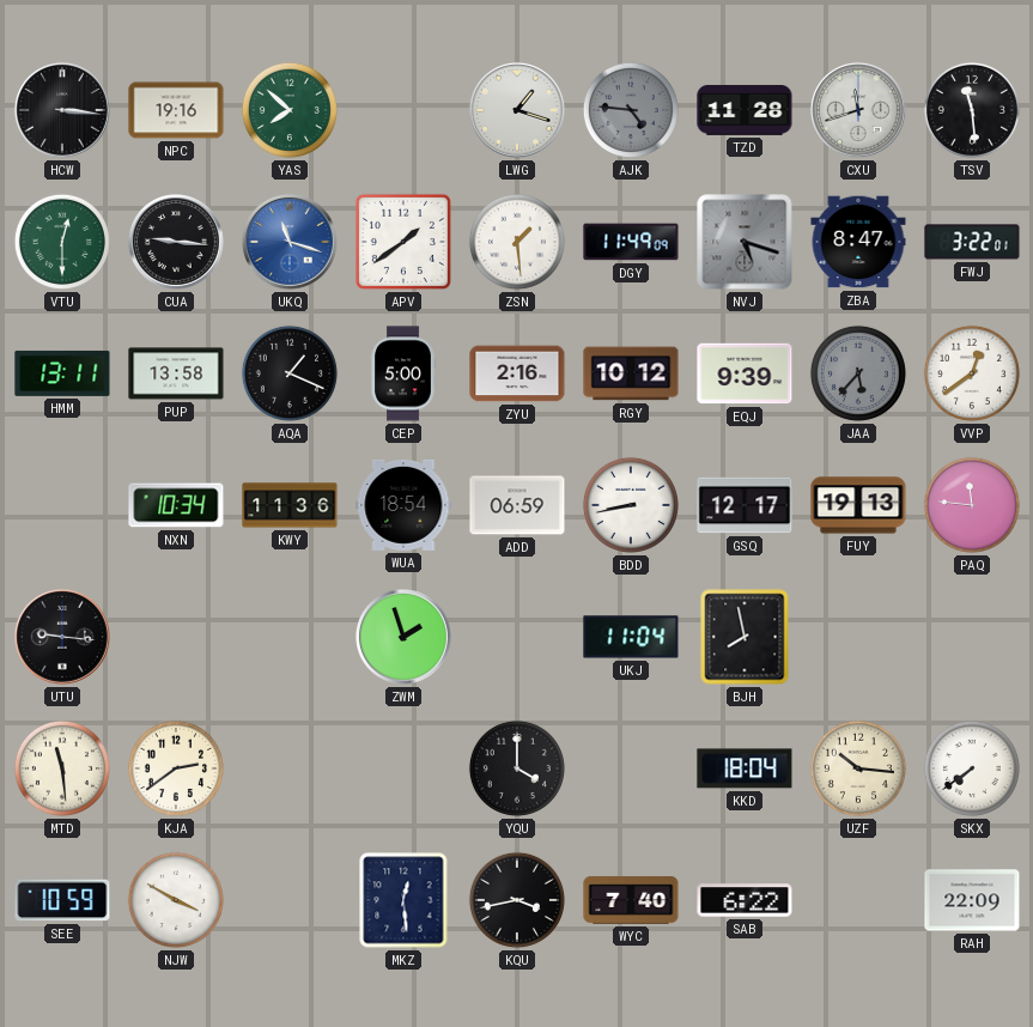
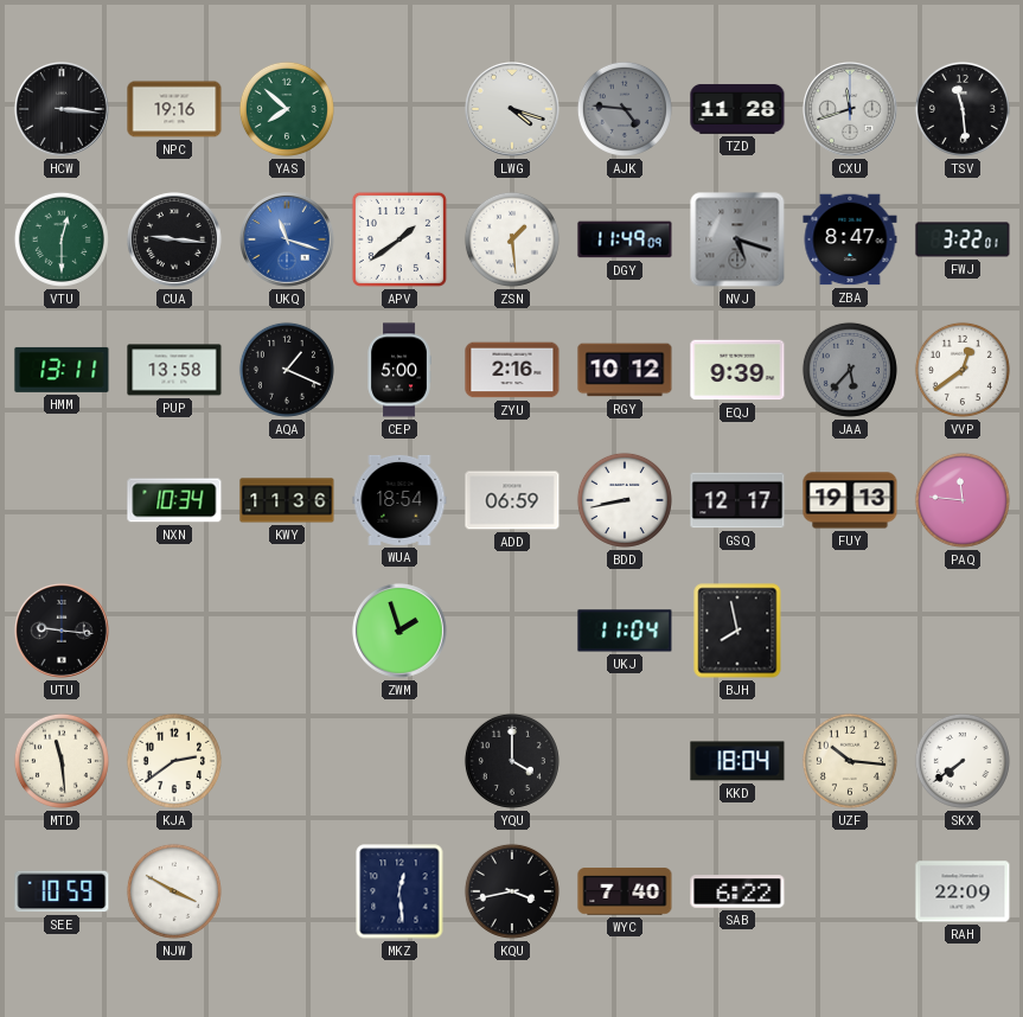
LWG: 1:18 -> 4:18 (513, 110)
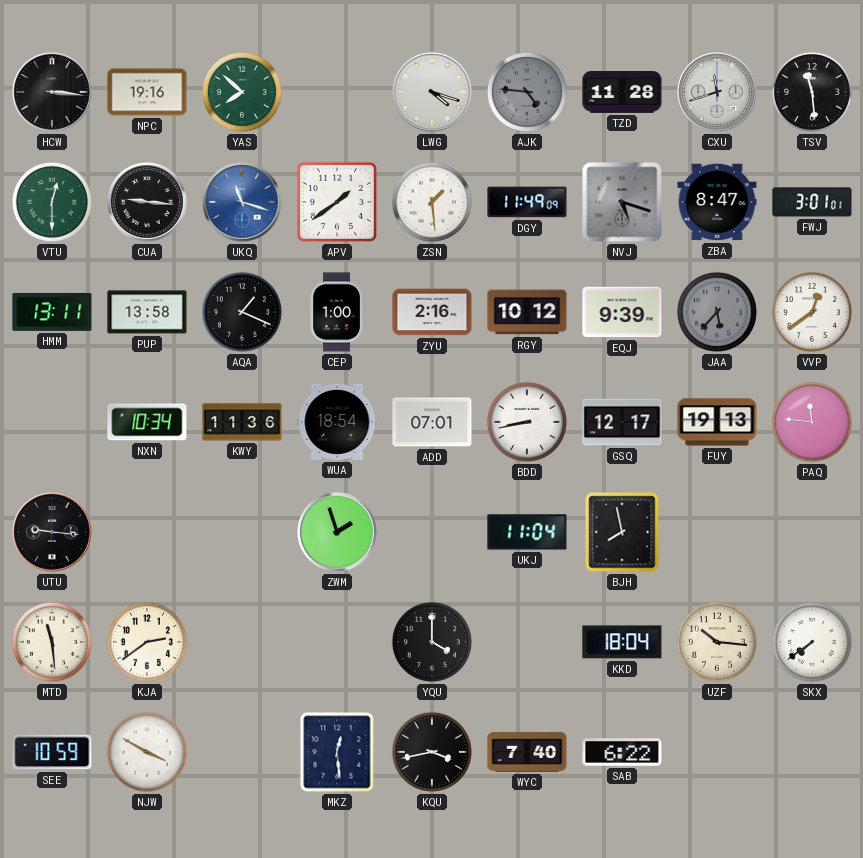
FWJ: 3:22 -> 3:01 (812, 202)
CEP: 5:00 -> 1:00 (337, 312)
ADD: 06:59 -> 07:01 (432, 422)
RAH: 22:09 -> none (963, 891)
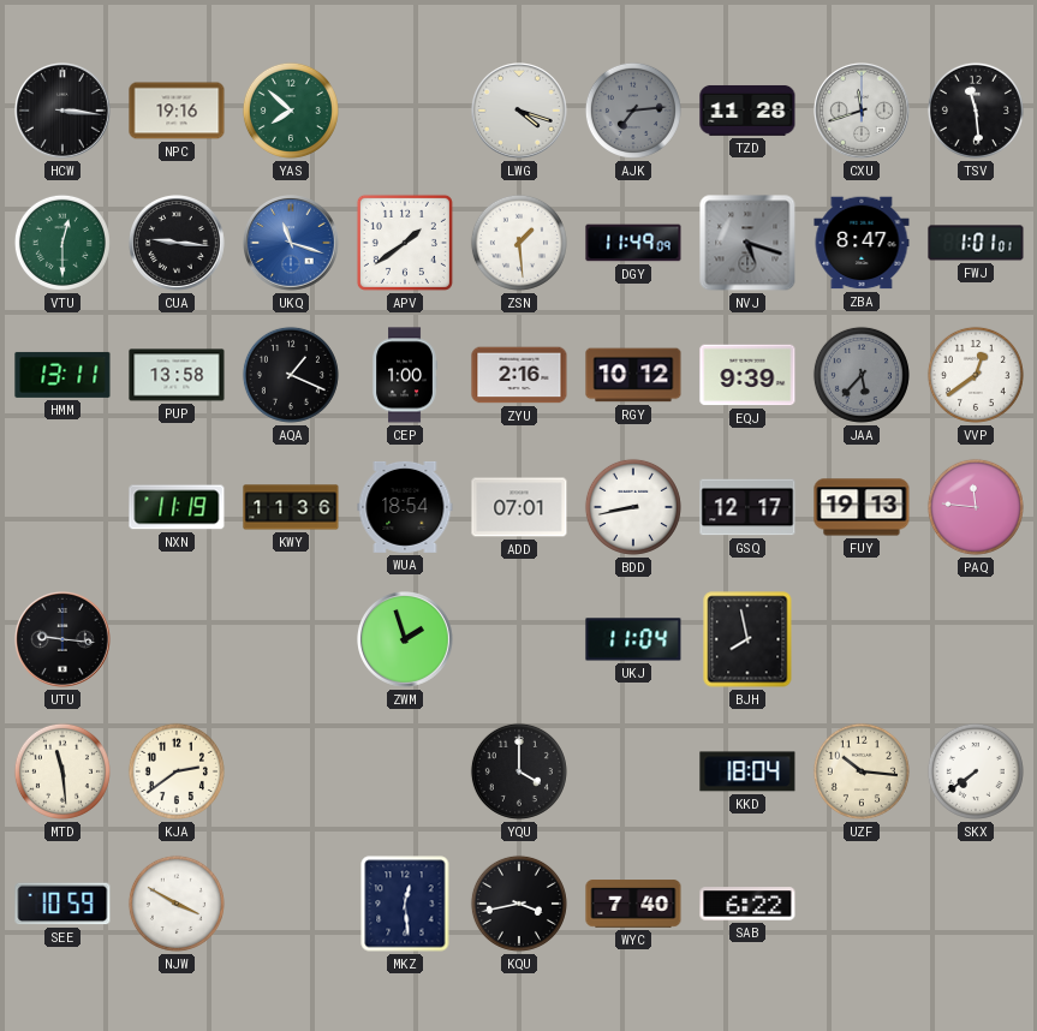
AJK: 4:46 -> 7:14 (633, 111)
FWJ: 3:01 -> 1:01 (976, 243)
NXN: 10:34 -> 11:19 (177, 507)
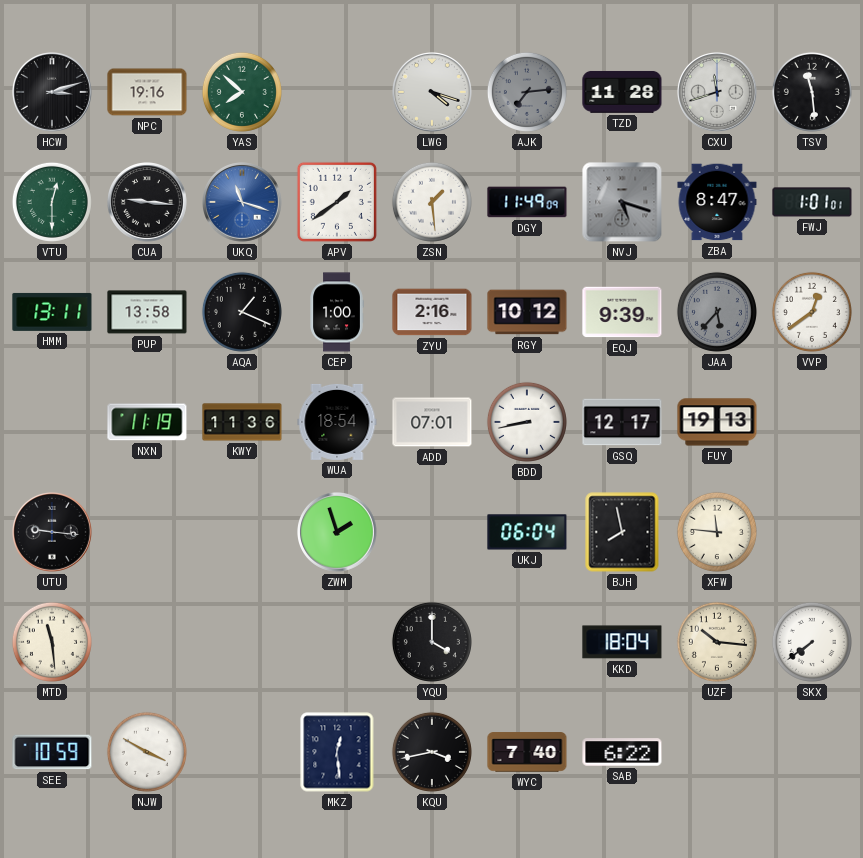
HCW: 3:16 -> 3:12 (53, 93)
PAQ: 11:46 -> none (976, 507)
UKJ: 11:04 -> 06:04 (527, 532)
XFW: none -> 11:46 (717, 532)
KJA: 2:39 -> none (177, 771)
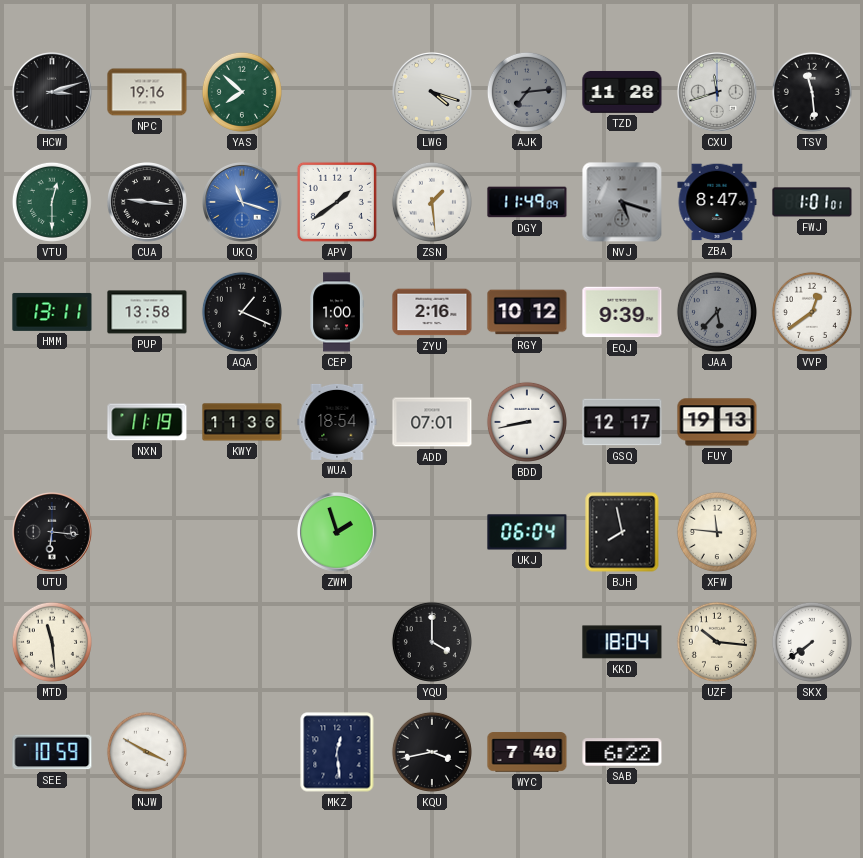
UTU: 9:16 -> 6:16 (53, 533)
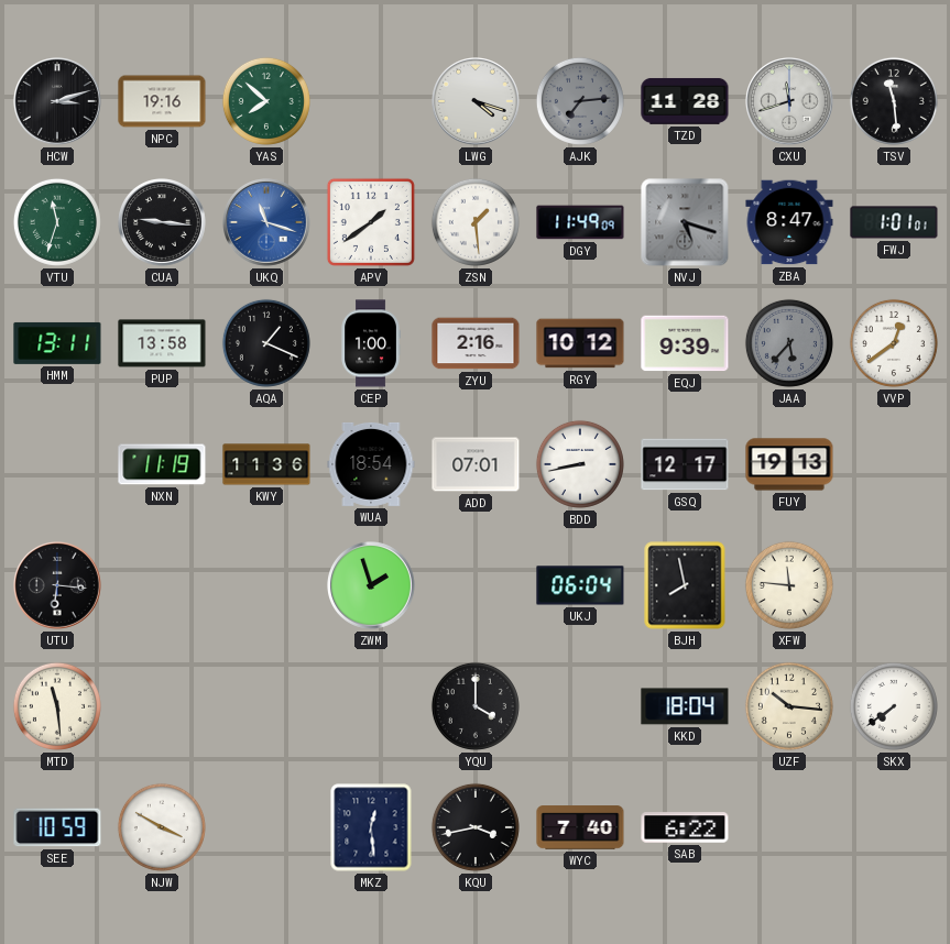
VTU: 12:30 -> 11:33 (57, 222)
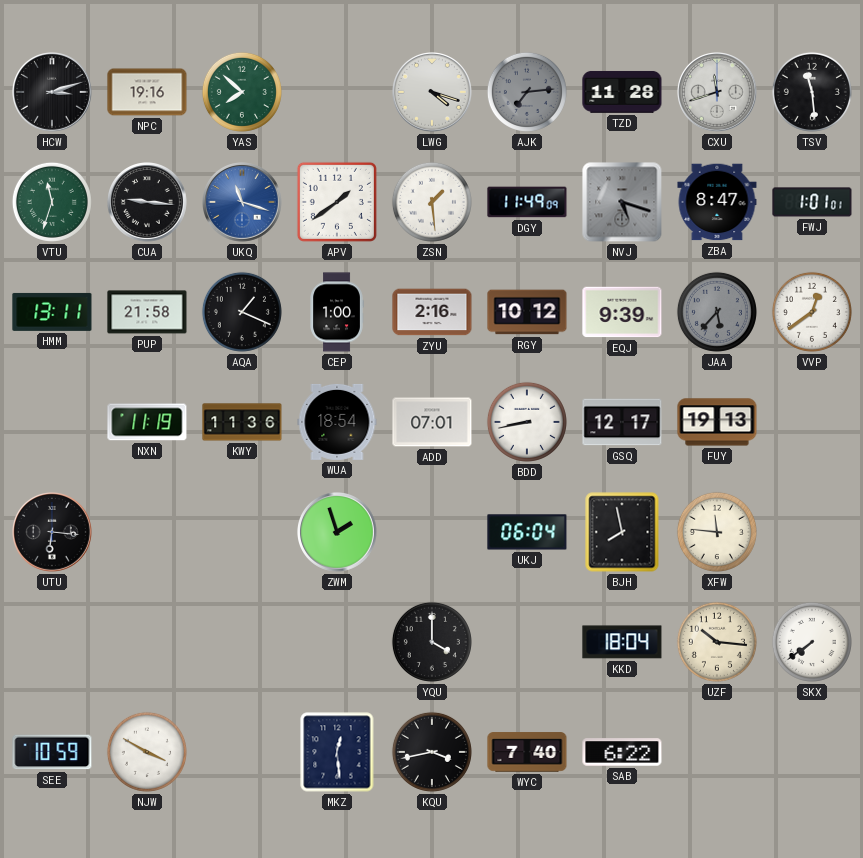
PUP: 13:58 -> 21:58 (147, 312)
MTD: 11:29 -> none (57, 706)
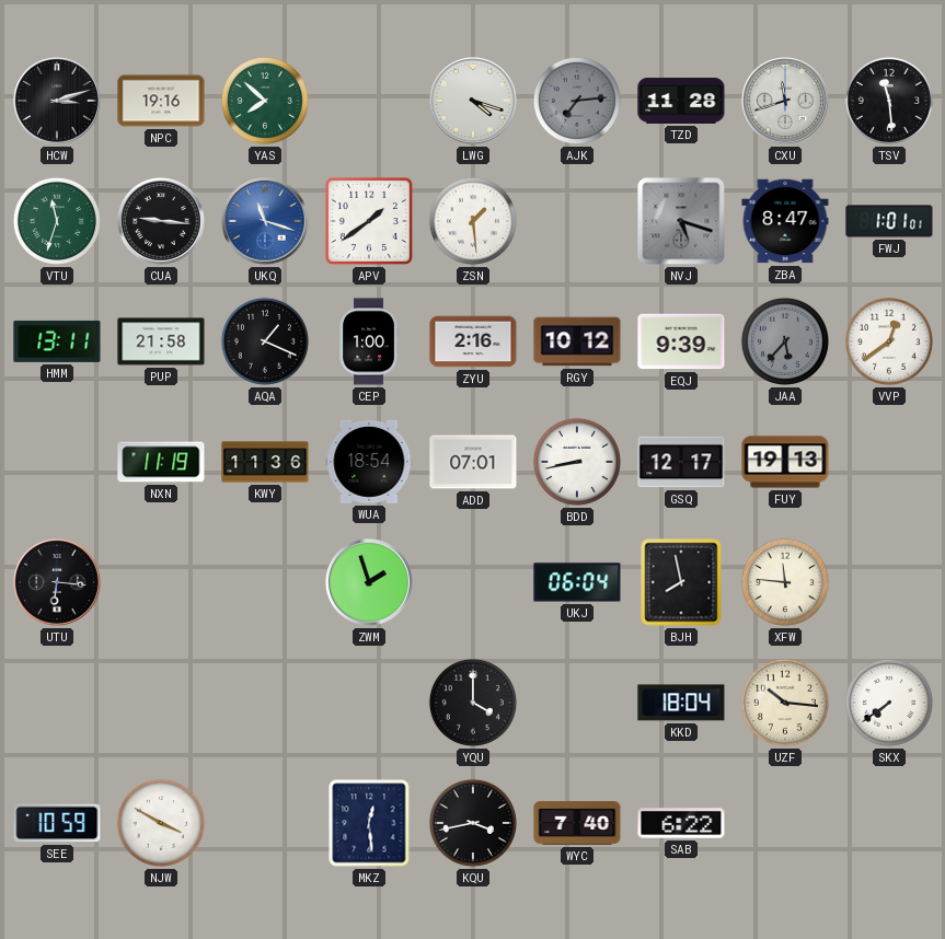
DGY: 11:49 -> none (527, 202)
